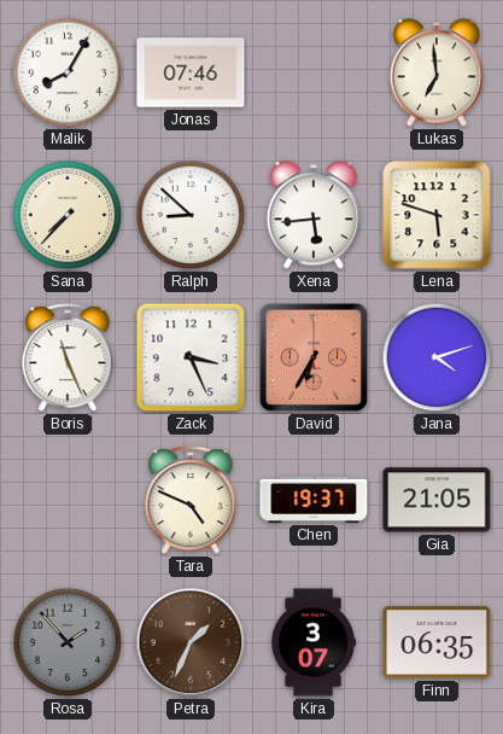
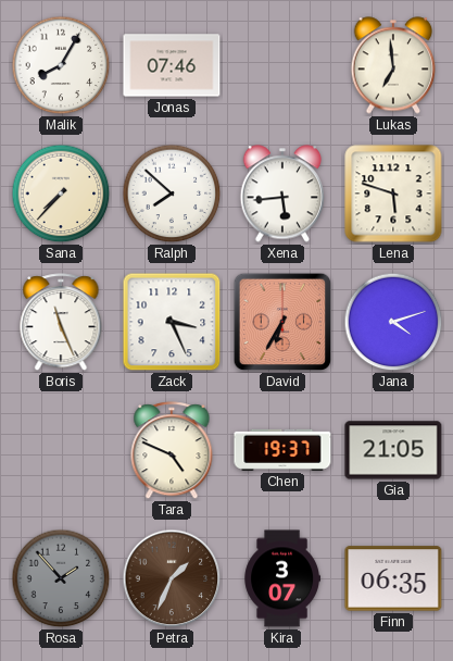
Ralph: 8:52 -> 7:52 (172, 194)
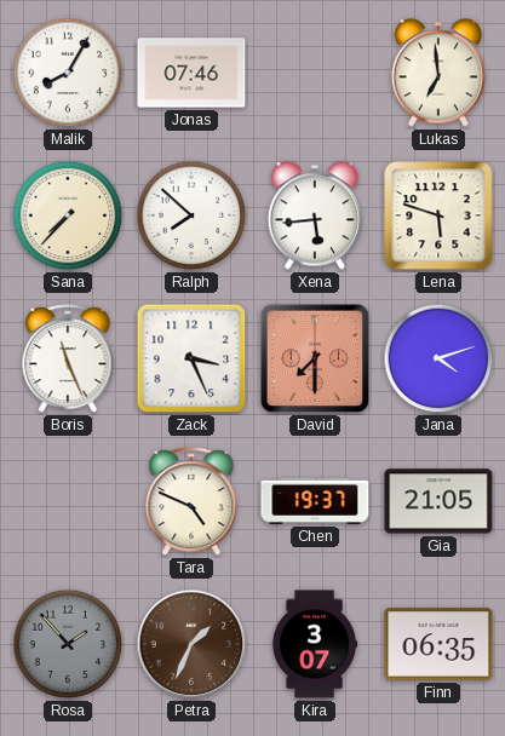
David: 6:35 -> 7:30 (315, 358)
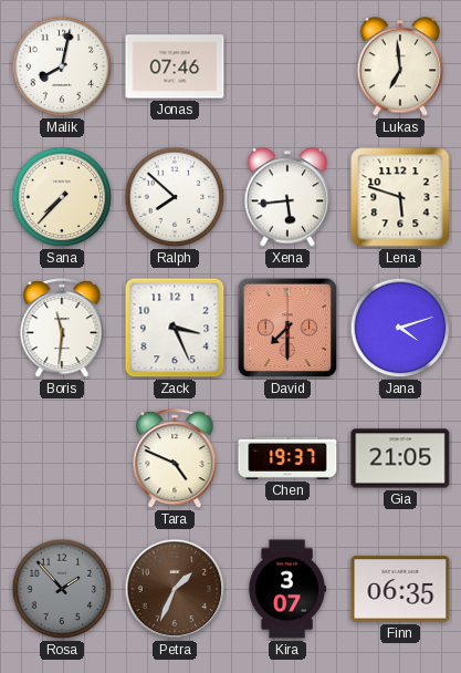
Malik: 8:05 -> 8:02 (62, 66)
Boris: 11:26 -> 11:31 (62, 329)
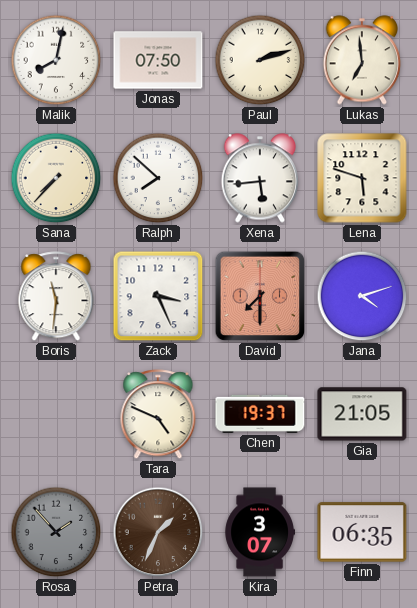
Jonas: 07:46 -> 07:50 (158, 60)
Paul: none -> 2:12 (260, 60)
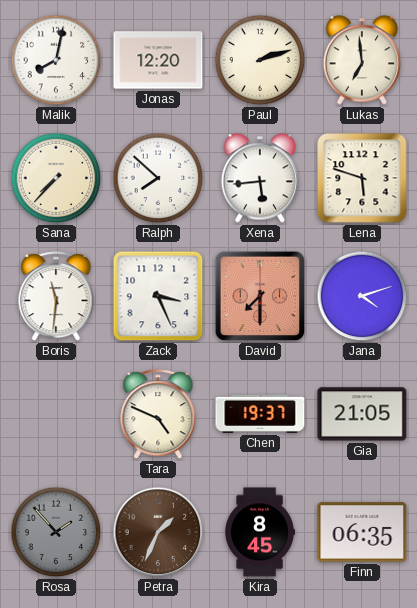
Jonas: 07:50 -> 12:20 (158, 60)
Kira: 3:07 -> 8:45 (259, 532)
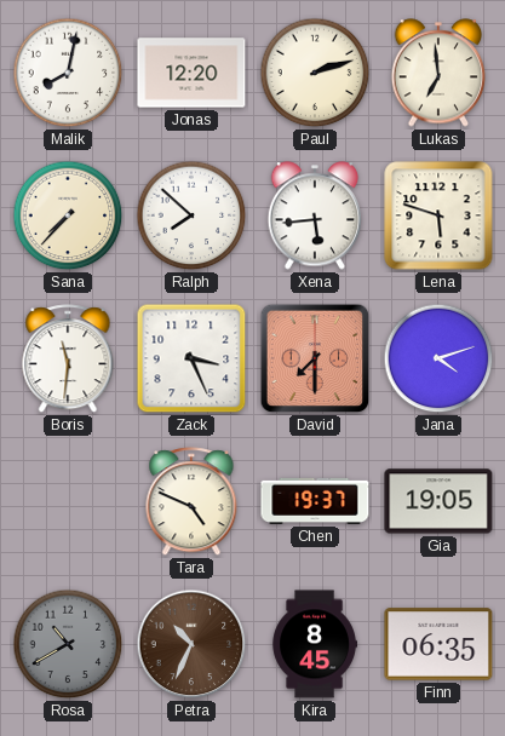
Gia: 21:05 -> 19:05 (438, 501)
Rosa: 1:53 -> 10:40 (68, 644)
Petra: 1:34 -> 10:34 (191, 644)
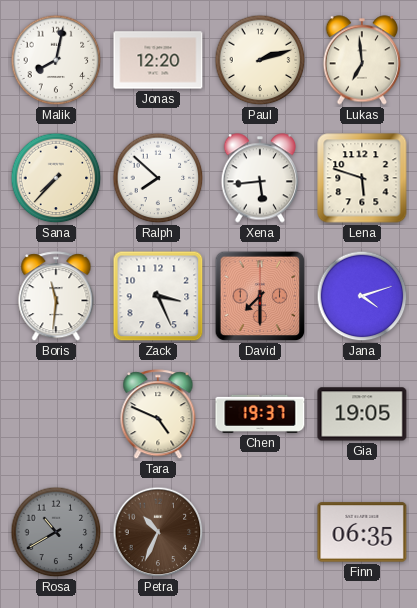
Kira: 8:45 -> none (314, 644)
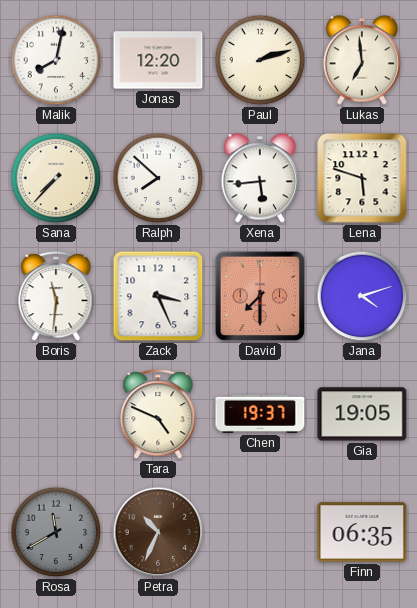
Rosa: 10:40 -> 11:40 (56, 532)
